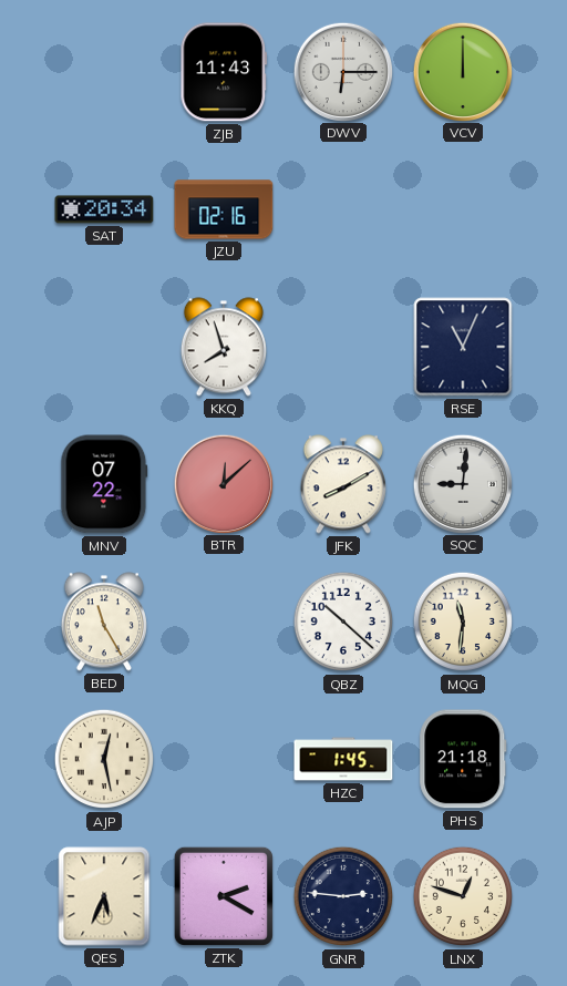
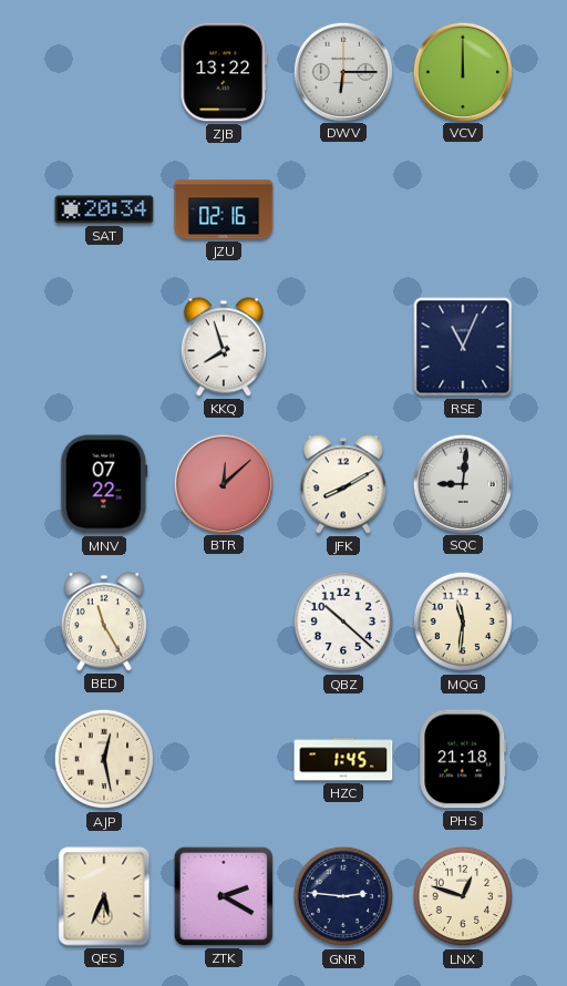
ZJB: 11:43 -> 13:22 (224, 72)
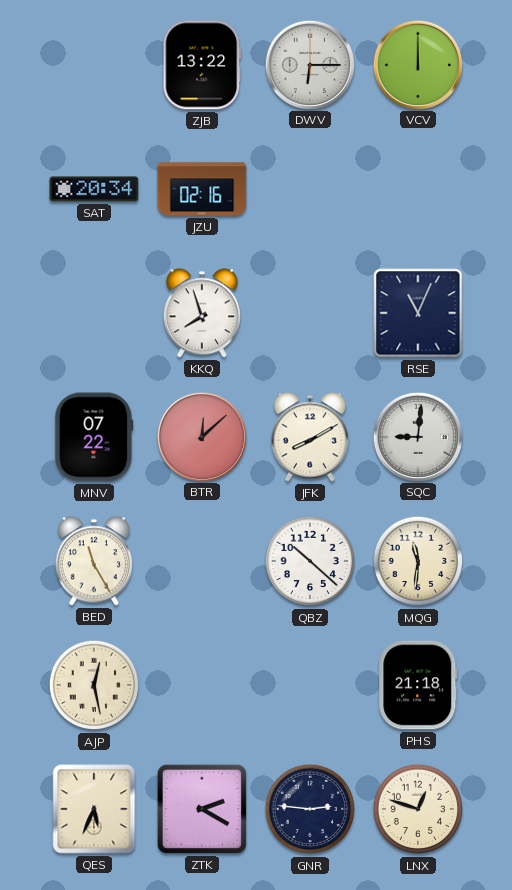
HZC: 1:45 -> none (343, 759)
